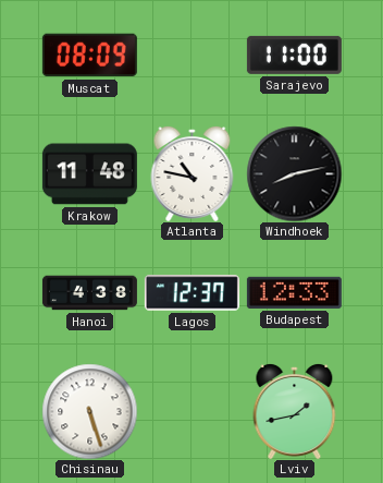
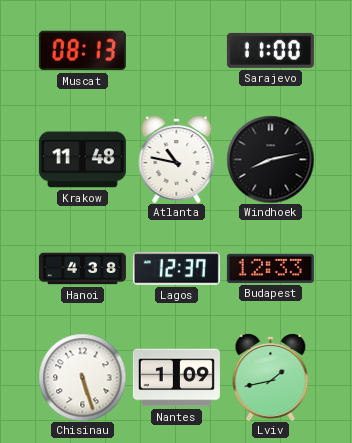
Muscat: 08:09 -> 08:13 (82, 51)
Nantes: none -> 1:09 (176, 378)
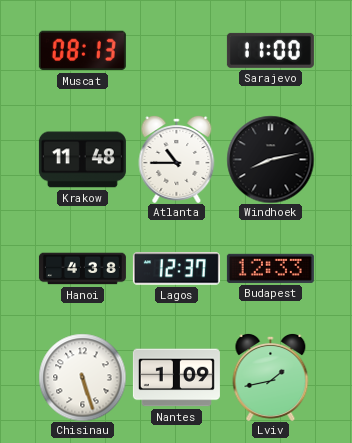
Atlanta: 10:47 -> 10:45 (177, 159)
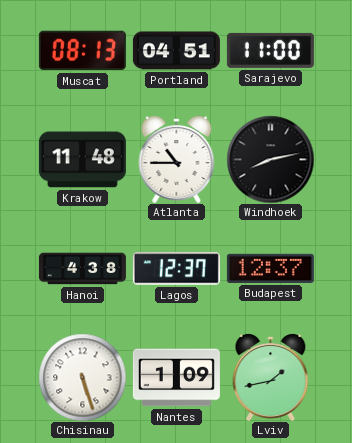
Portland: none -> 04:51 (176, 51)
Budapest: 12:33 -> 12:37 (270, 268)
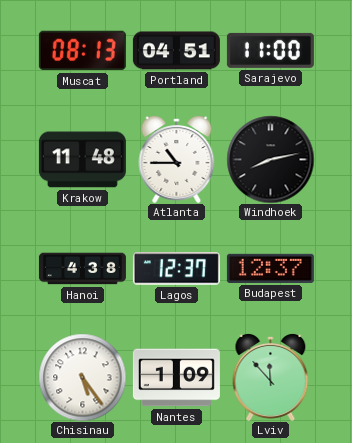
Chisinau: 5:27 -> 5:24 (82, 377)
Lviv: 1:43 -> 11:53 (271, 377)
